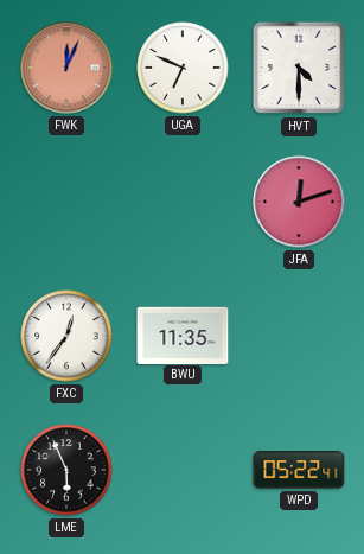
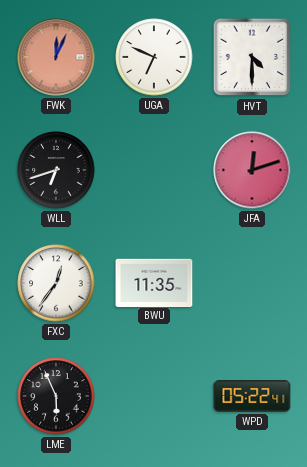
WLL: none -> 6:42 (56, 170)
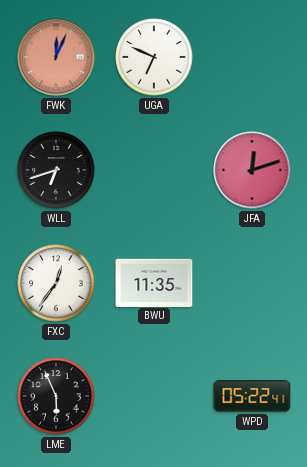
HVT: 4:30 -> none (252, 57)
